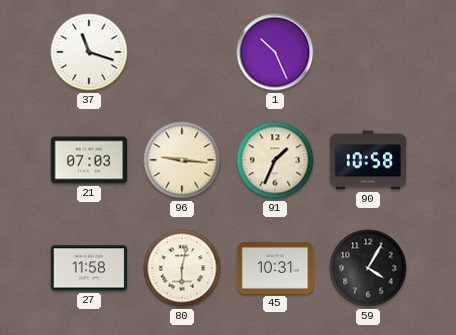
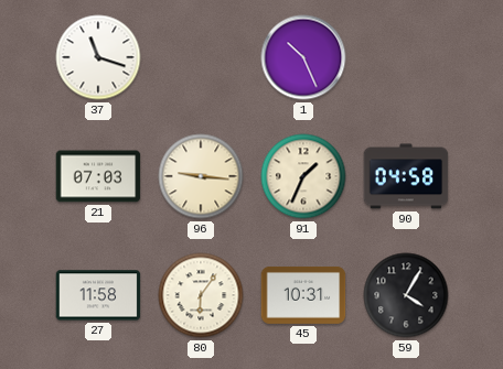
90: 10:58 -> 04:58 (406, 176)
80: 6:02 -> 6:06 (201, 295)
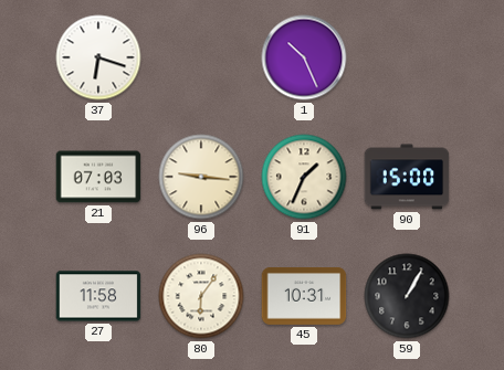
37: 11:18 -> 6:18 (98, 57)
90: 04:58 -> 15:00 (407, 177)
59: 4:05 -> 1:05 (407, 296)
